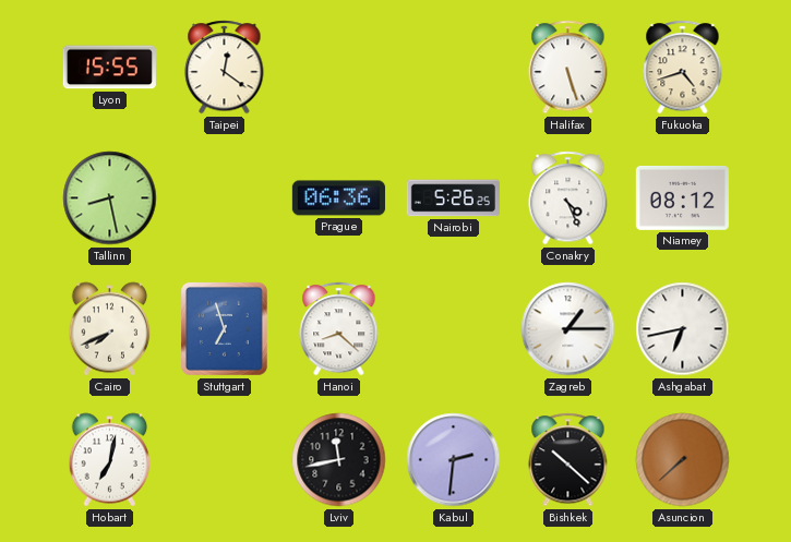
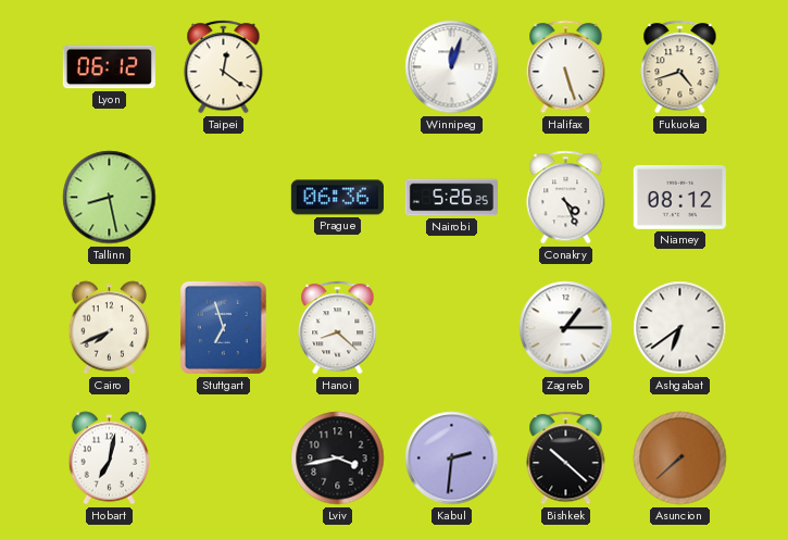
Lyon: 15:55 -> 06:12 (109, 67)
Winnipeg: none -> 12:03 (452, 67)
Ashgabat: 6:43 -> 6:39 (680, 328)
Lviv: 11:43 -> 3:43 (338, 459)
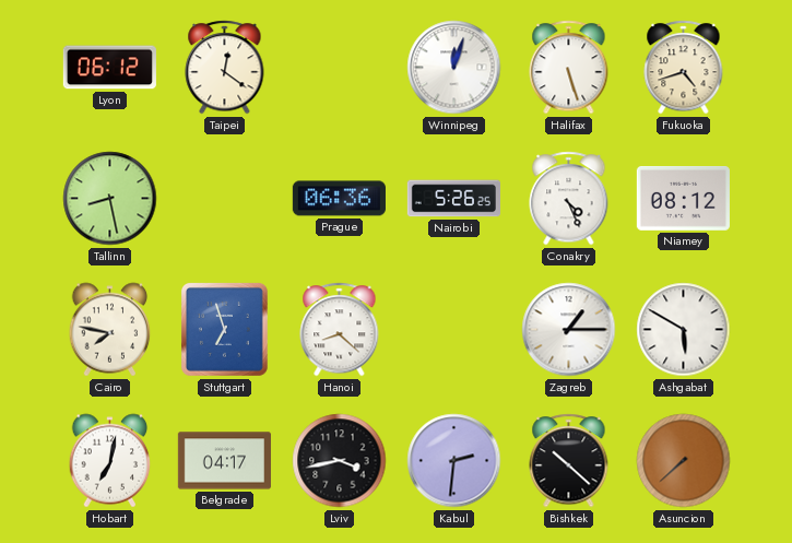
Cairo: 7:41 -> 7:47 (110, 330)
Ashgabat: 6:39 -> 5:50 (684, 330)
Belgrade: none -> 04:17 (224, 461)
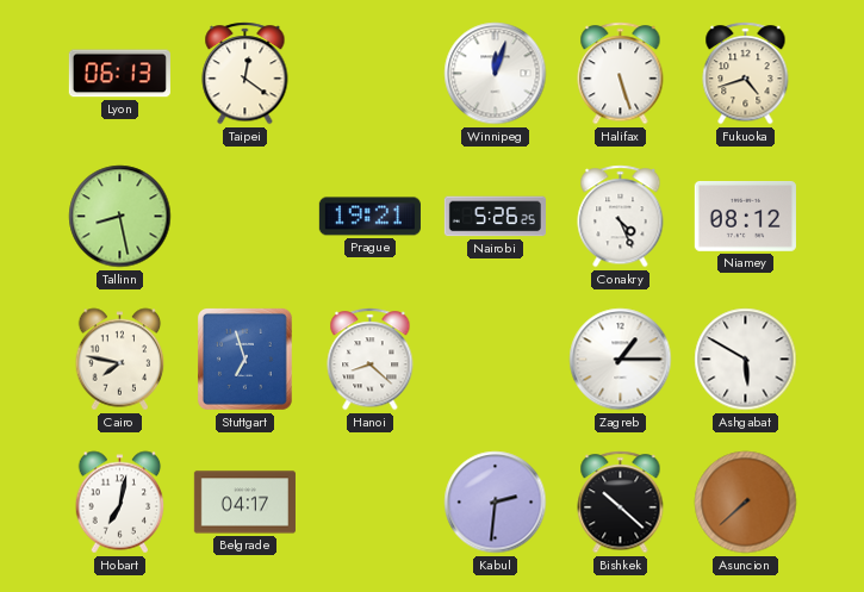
Lyon: 06:12 -> 06:13 (119, 74)
Prague: 06:36 -> 19:21 (369, 217)
Lviv: 3:43 -> none (340, 461)
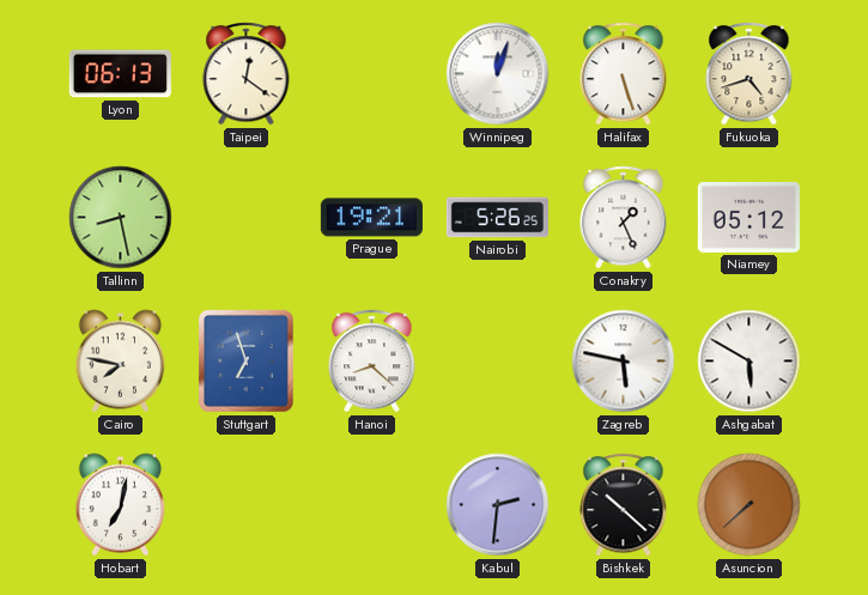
Conakry: 4:26 -> 1:26 (624, 218)
Niamey: 08:12 -> 05:12 (748, 218)
Zagreb: 1:15 -> 5:47 (624, 362)
Belgrade: 04:17 -> none (244, 503)
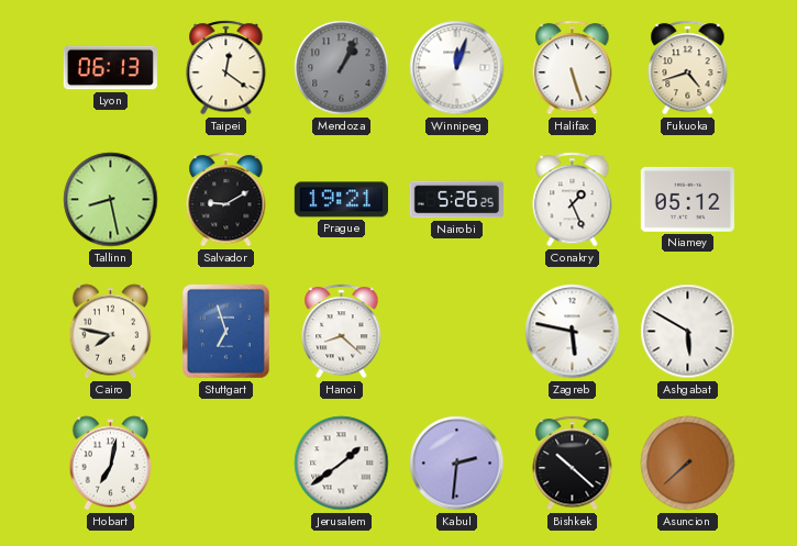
Mendoza: none -> 1:04 (342, 68)
Salvador: none -> 9:10 (226, 200)
Jerusalem: none -> 1:39 (342, 464)
